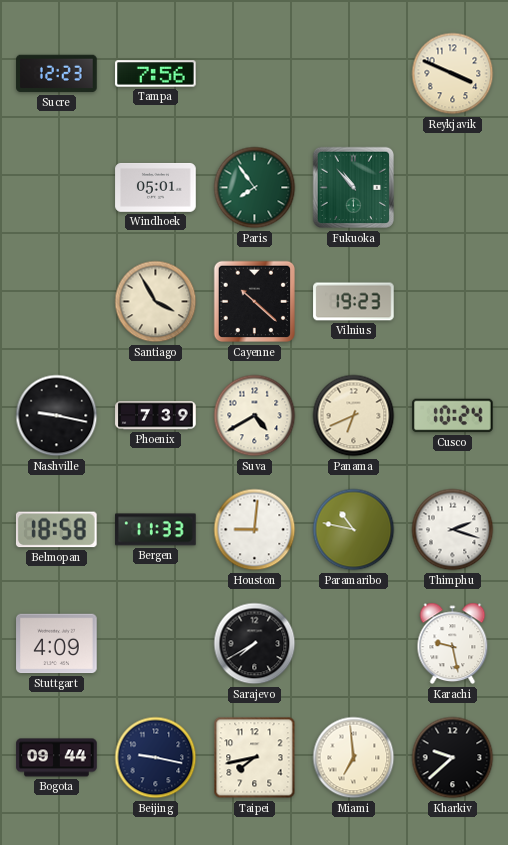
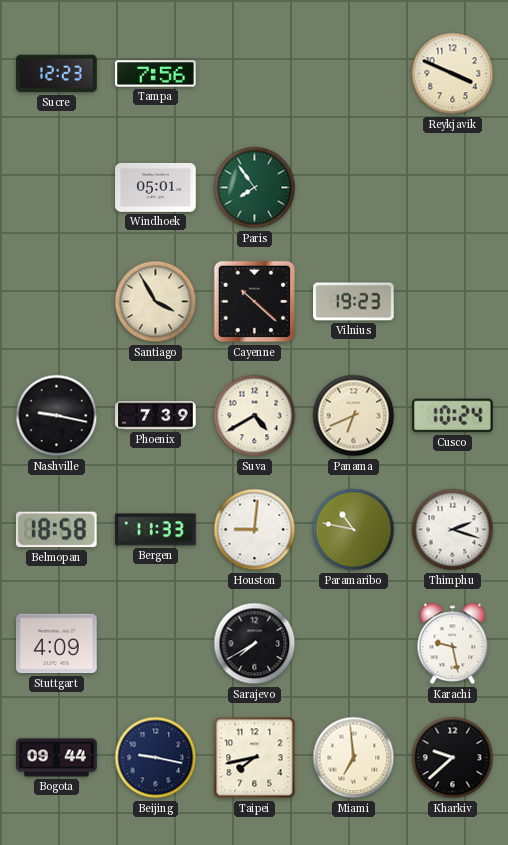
Fukuoka: 10:53 -> none (354, 188)
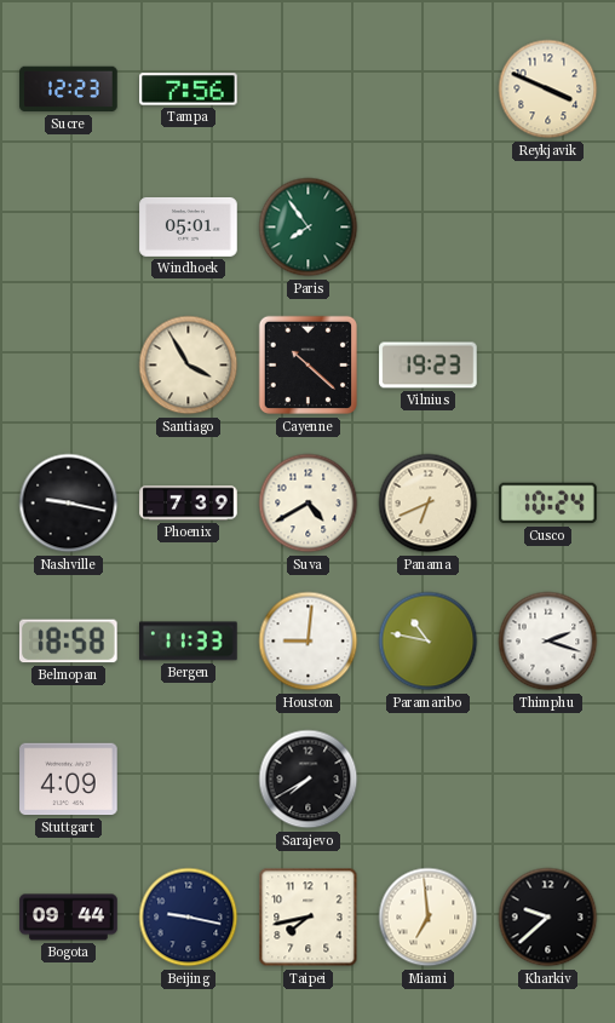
Karachi: 9:28 -> none (453, 644)
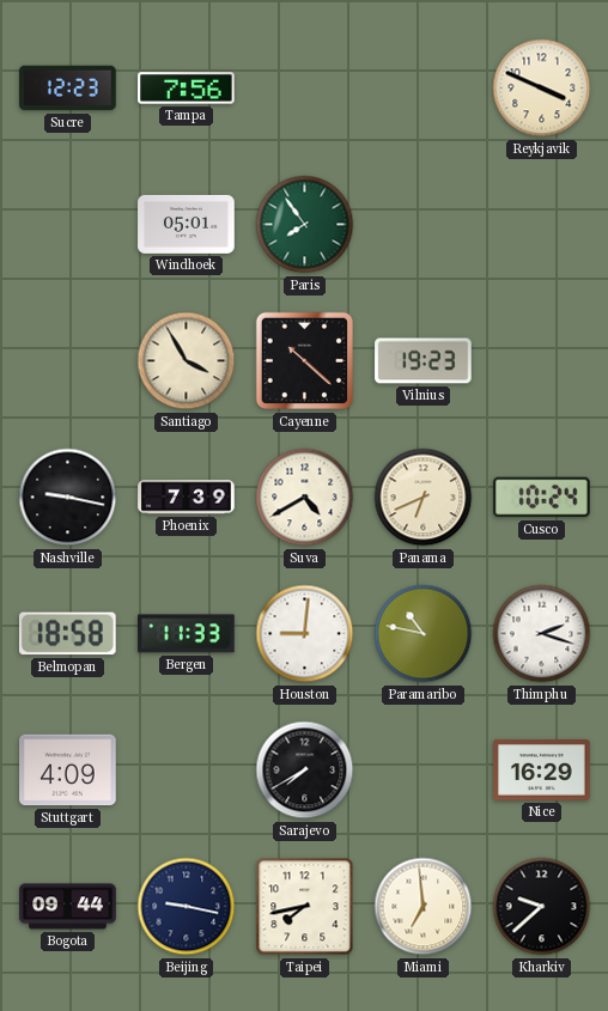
Nice: none -> 16:29 (542, 771)
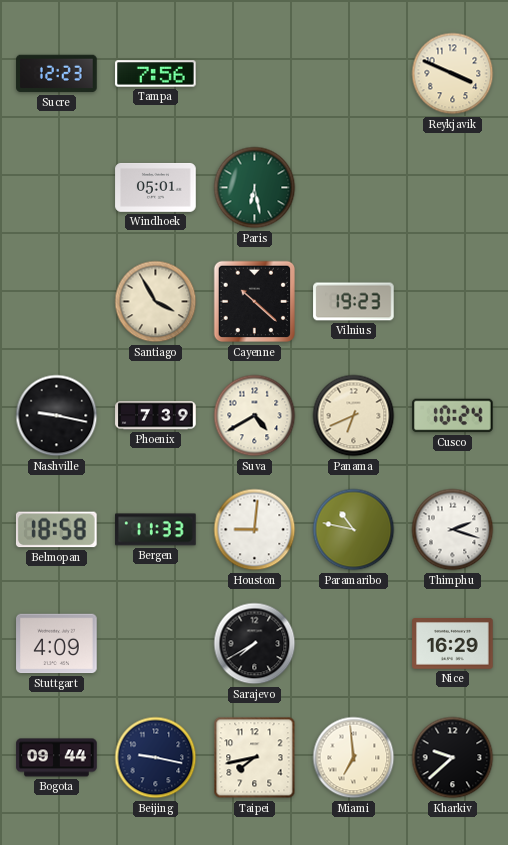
Paris: 7:54 -> 6:28 (255, 188)
